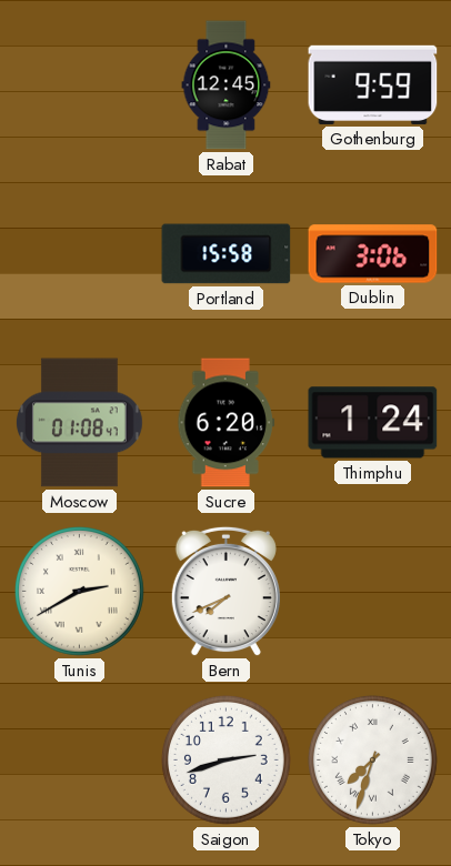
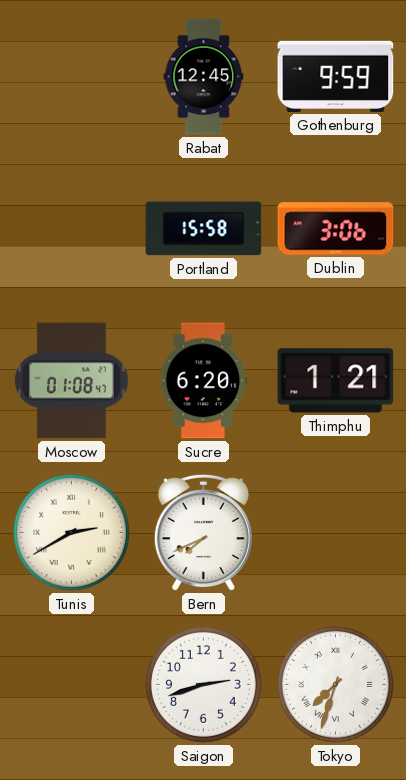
Thimphu: 1:24 -> 1:21 (336, 381)
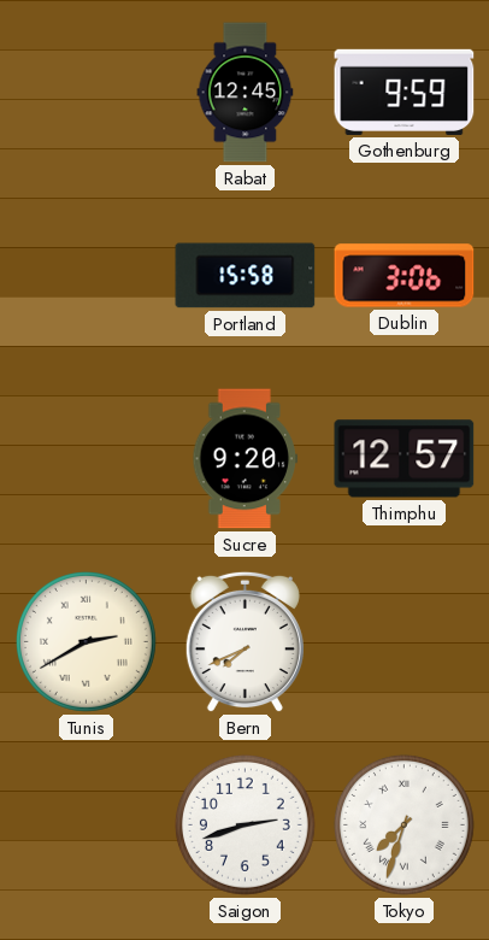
Moscow: 01:08 -> none (71, 381)
Sucre: 6:20 -> 9:20 (246, 459)
Thimphu: 1:21 -> 12:57 (405, 459)
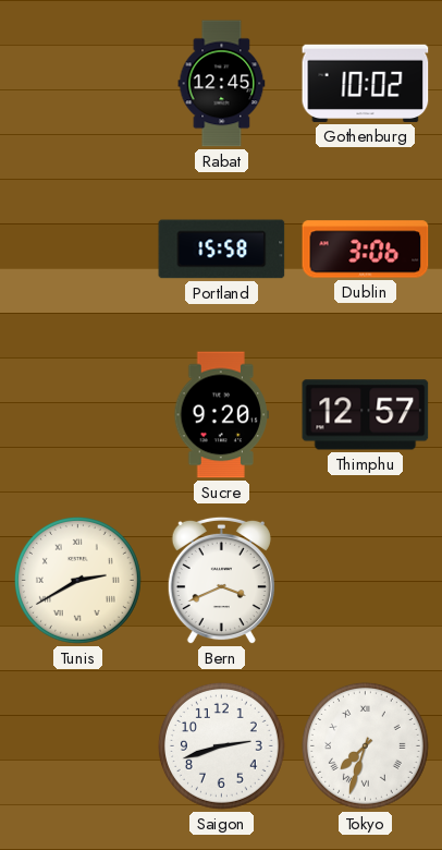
Gothenburg: 9:59 -> 10:02 (366, 83)
Bern: 7:41 -> 3:41 (221, 581)
